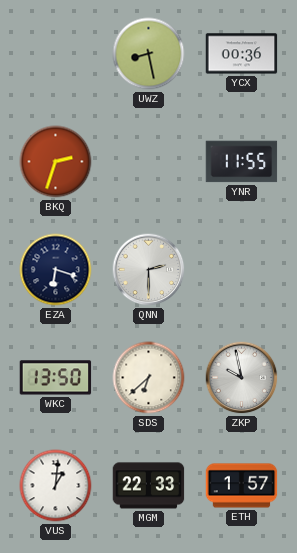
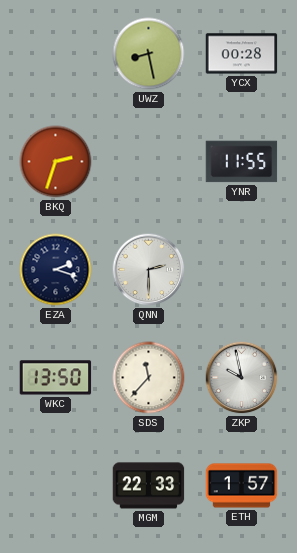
YCX: 00:36 -> 00:28 (242, 54)
EZA: 6:18 -> 2:18 (56, 270)
SDS: 6:38 -> 11:37 (149, 378)
VUS: 1:01 -> none (56, 486)
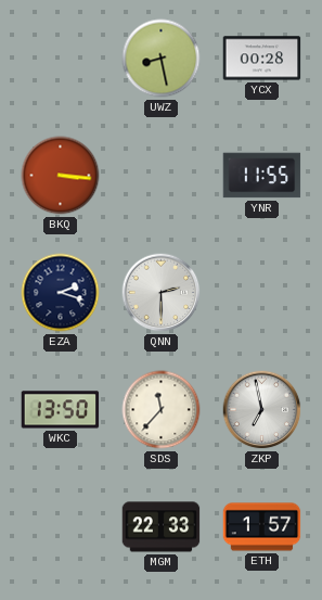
BKQ: 2:33 -> 3:16 (61, 176)
ZKP: 9:58 -> 6:58 (262, 410)
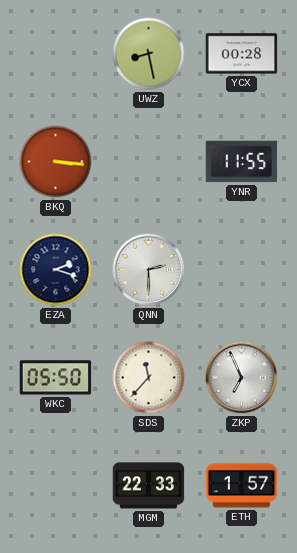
WKC: 13:50 -> 05:50 (56, 378)
ZKP: 6:58 -> 6:56 (242, 378)
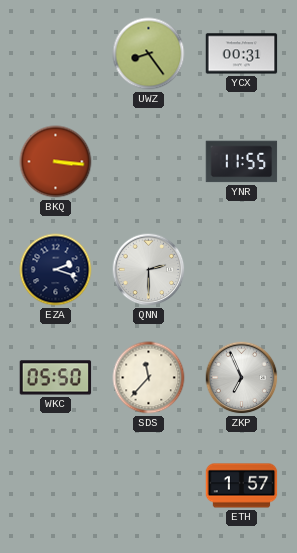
UWZ: 8:28 -> 8:24 (149, 54)
YCX: 00:28 -> 00:31 (242, 54)
MGM: 22:33 -> none (149, 486)
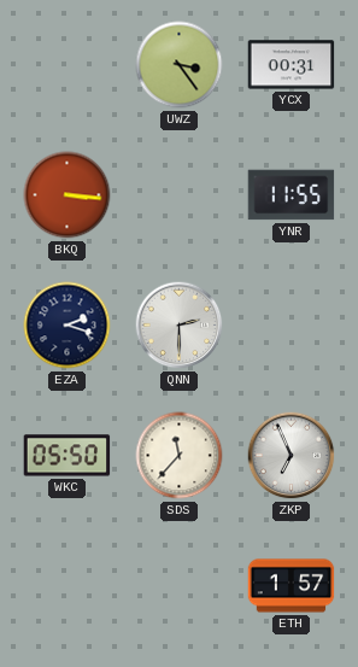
UWZ: 8:24 -> 3:24 (180, 65)
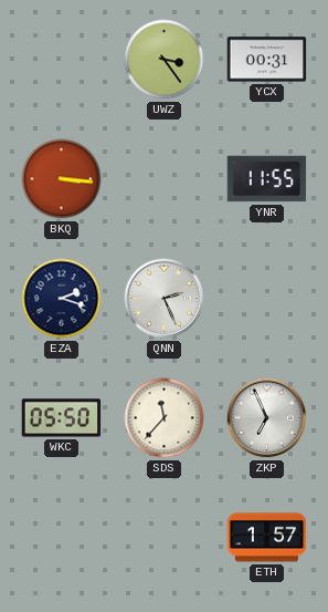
QNN: 2:30 -> 2:26 (165, 299)
